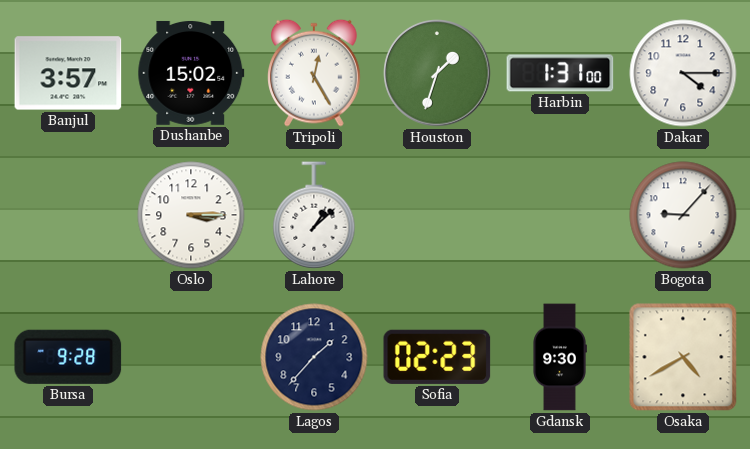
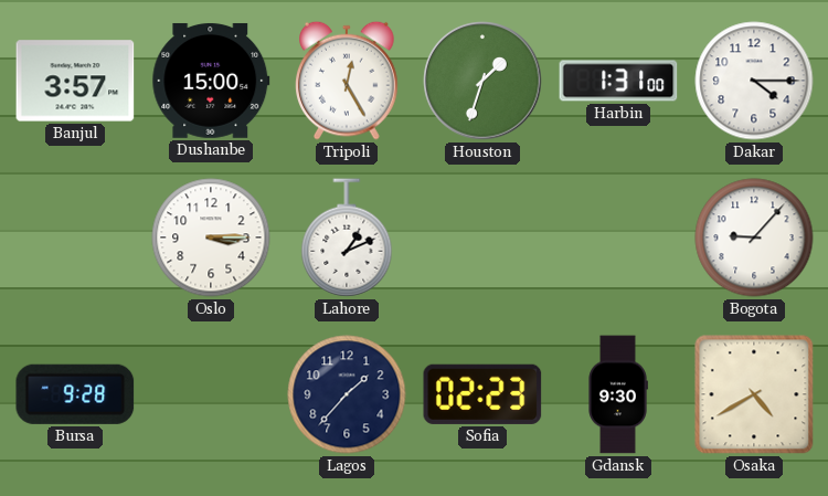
Dushanbe: 15:02 -> 15:00 (211, 81)
Lahore: 1:08 -> 1:11 (347, 238)
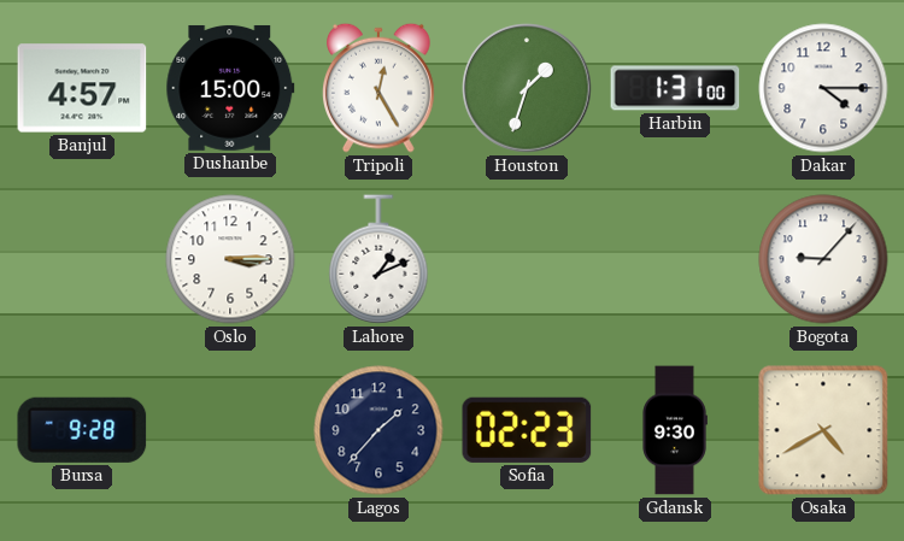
Banjul: 3:57 -> 4:57 (82, 88)
